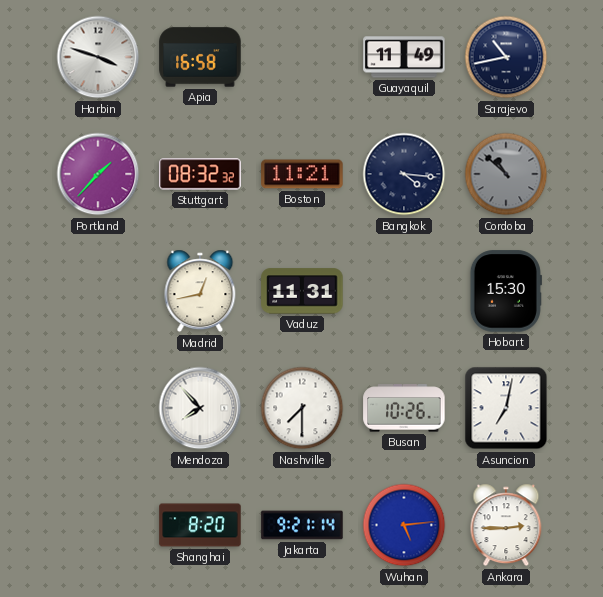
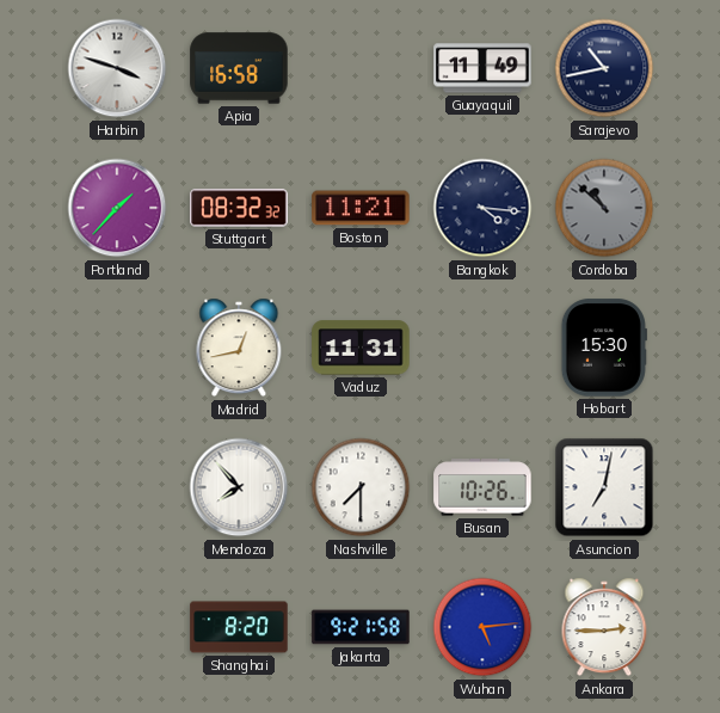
Jakarta: 9:21:14 -> 9:21:58 (361, 627)
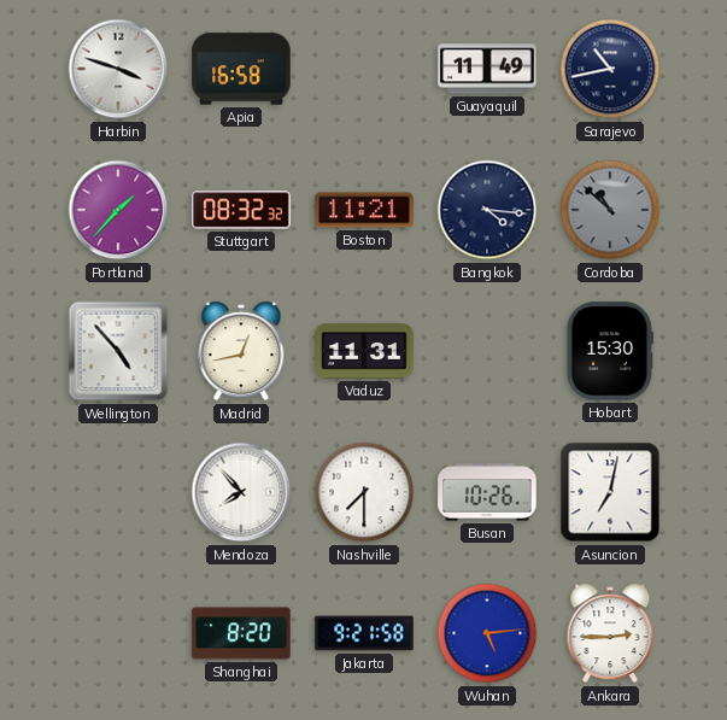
Wellington: none -> 4:53 (118, 351)
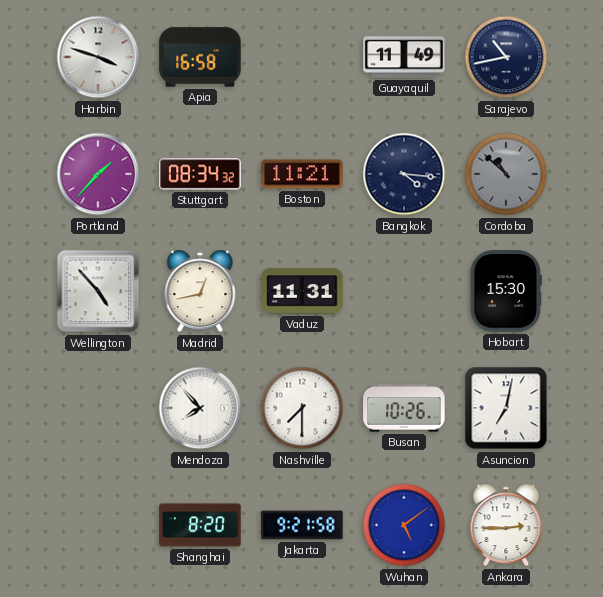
Stuttgart: 08:32 -> 08:34 (200, 174)
Wuhan: 5:14 -> 5:09 (404, 525)
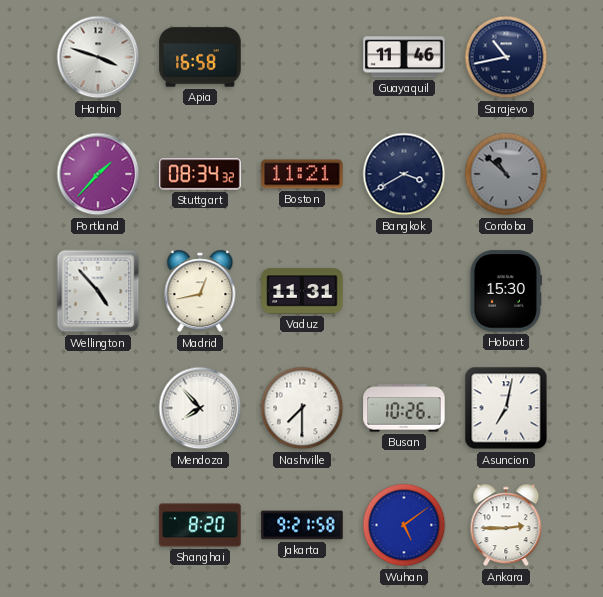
Guayaquil: 11:49 -> 11:46 (404, 57)
Bangkok: 4:16 -> 3:40 (404, 174)
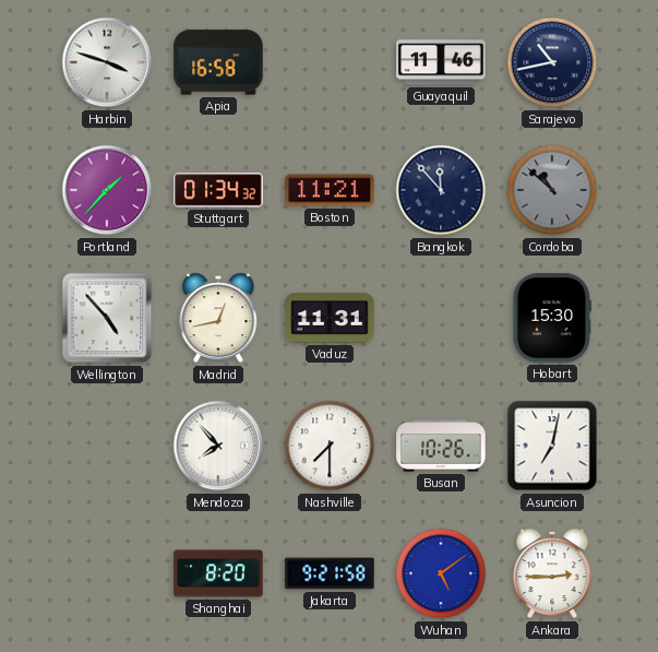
Stuttgart: 08:34 -> 01:34 (218, 190)
Bangkok: 3:40 -> 11:53 (441, 190)
